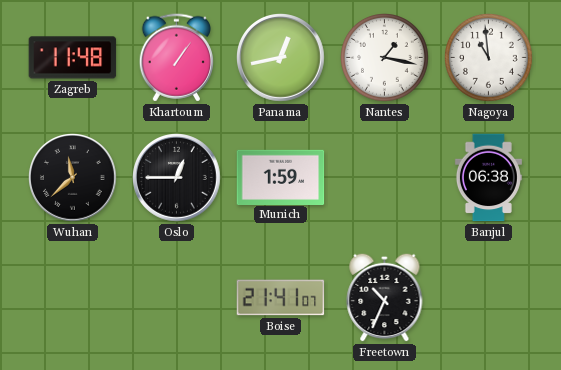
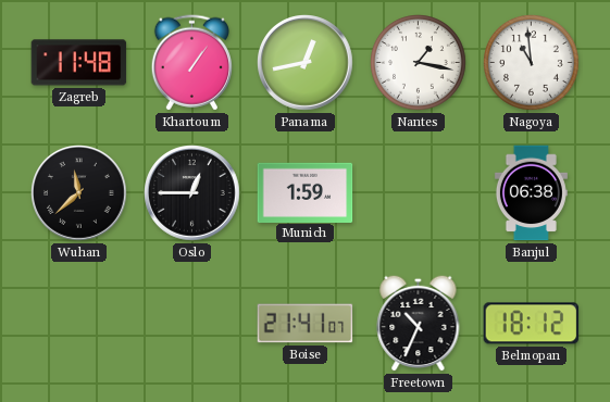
Belmopan: none -> 18:12 (532, 324)
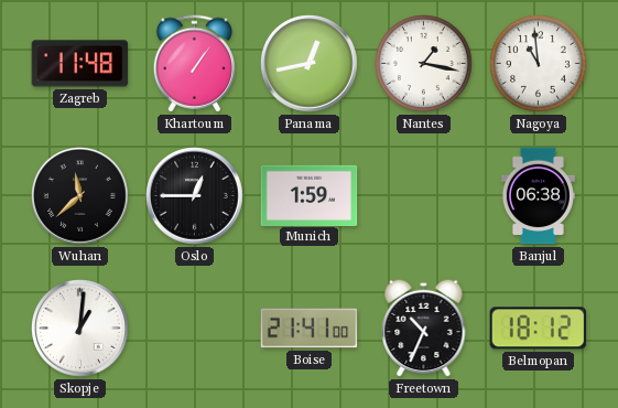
Skopje: none -> 1:01 (80, 329)
Boise: 21:41:07 -> 21:41:00 (310, 329)
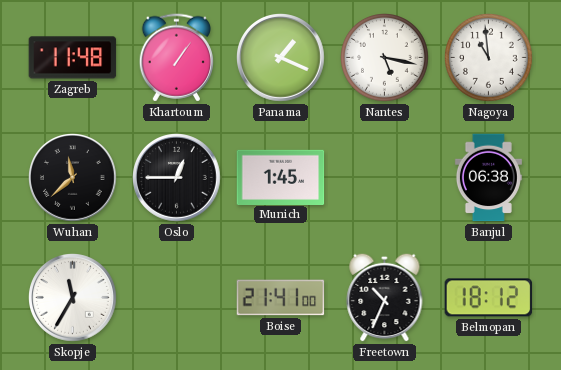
Panama: 12:43 -> 1:19 (281, 58)
Nantes: 1:17 -> 5:17 (385, 58)
Munich: 1:59 -> 1:45 (281, 177)
Skopje: 1:01 -> 11:35 (73, 298)
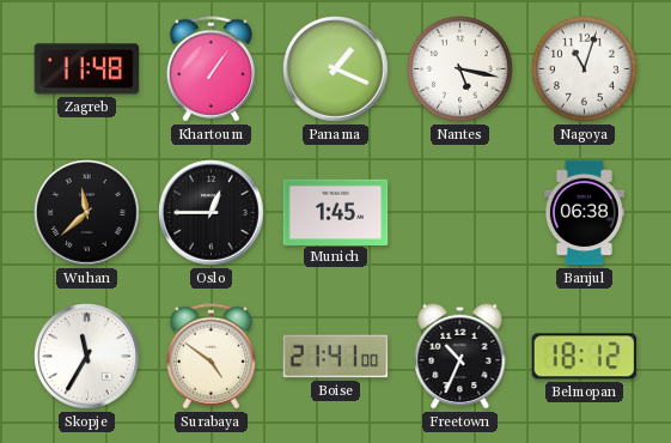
Nagoya: 10:59 -> 11:03 (585, 69)
Surabaya: none -> 4:51 (211, 357)
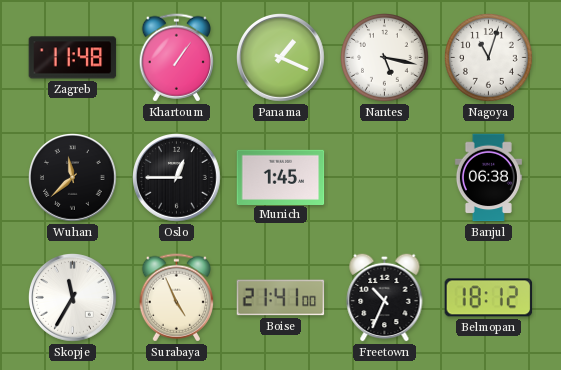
Surabaya: 4:51 -> 4:56 (176, 298)
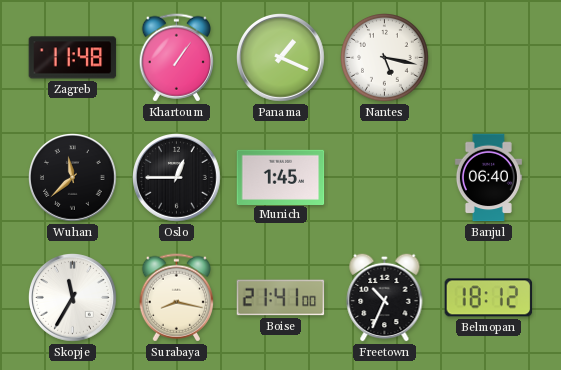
Nagoya: 11:03 -> none (489, 58)
Banjul: 06:38 -> 06:40 (488, 178)
Surabaya: 4:56 -> 8:17 (176, 298)
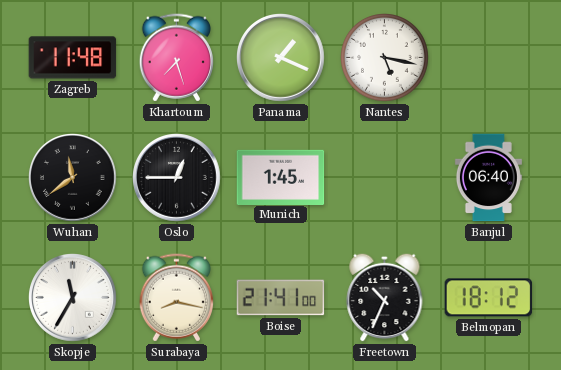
Khartoum: 1:06 -> 7:27 (176, 58)
Wuhan: 11:38 -> 11:39 (73, 178)
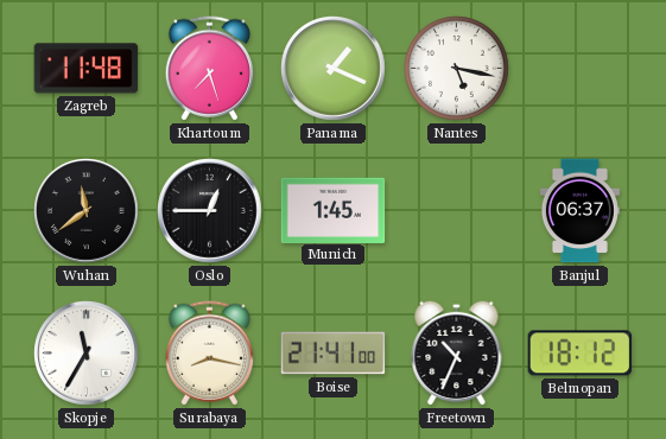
Banjul: 06:40 -> 06:37 (579, 211)
